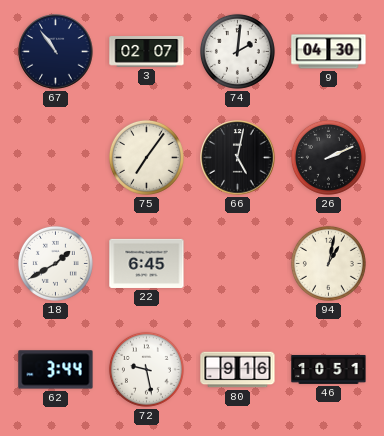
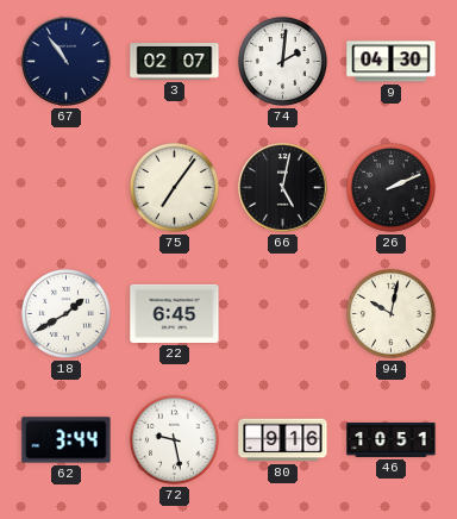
94: 1:02 -> 10:02 (390, 313)
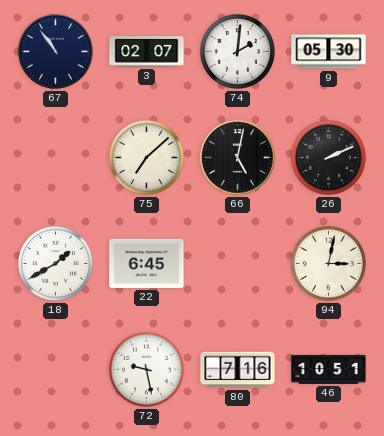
9: 04:30 -> 05:30 (329, 52)
75: 7:06 -> 7:08 (146, 157)
94: 10:02 -> 3:02 (328, 263)
62: 3:44 -> none (67, 440)
80: 9:16 -> 7:16 (238, 370)
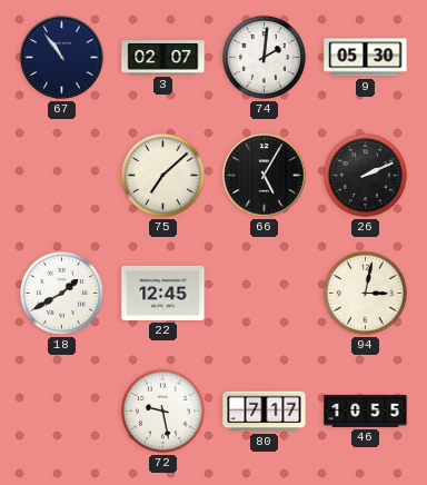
66: 5:02 -> 5:05 (265, 176)
22: 6:45 -> 12:45 (163, 293)
80: 7:16 -> 7:17 (265, 412)
46: 10:51 -> 10:55 (366, 410)
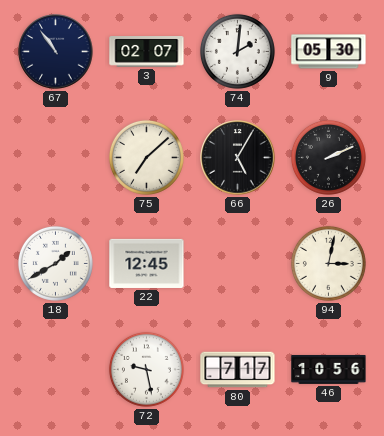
46: 10:55 -> 10:56 (329, 369)
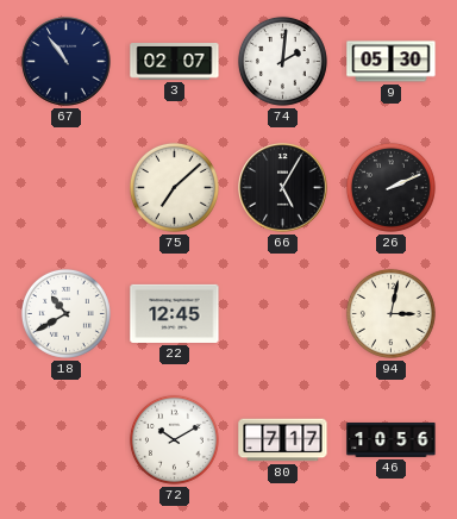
18: 1:40 -> 10:40 (65, 313)
72: 9:28 -> 10:10 (174, 439)
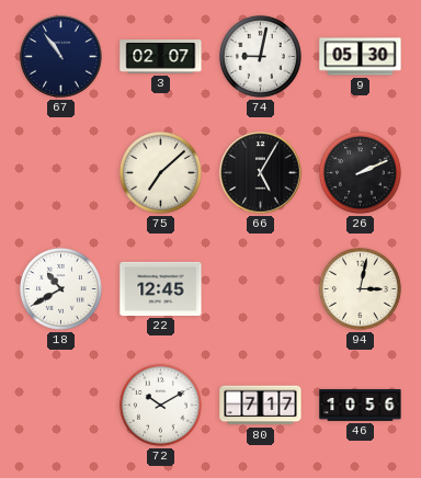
74: 2:01 -> 9:02 (260, 56)
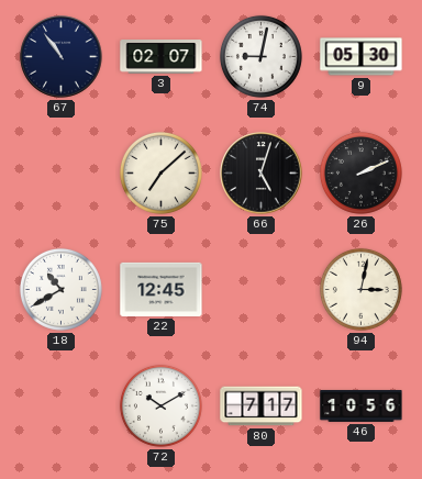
66: 5:05 -> 5:03 (262, 174)
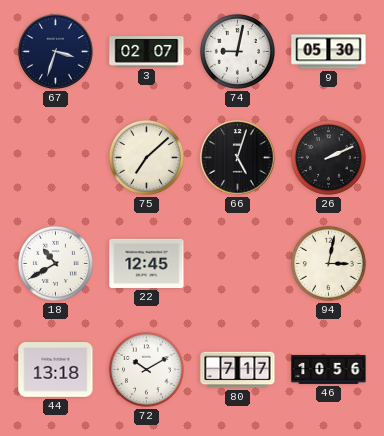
67: 10:54 -> 3:33 (56, 52)
44: none -> 13:18 (56, 370)
